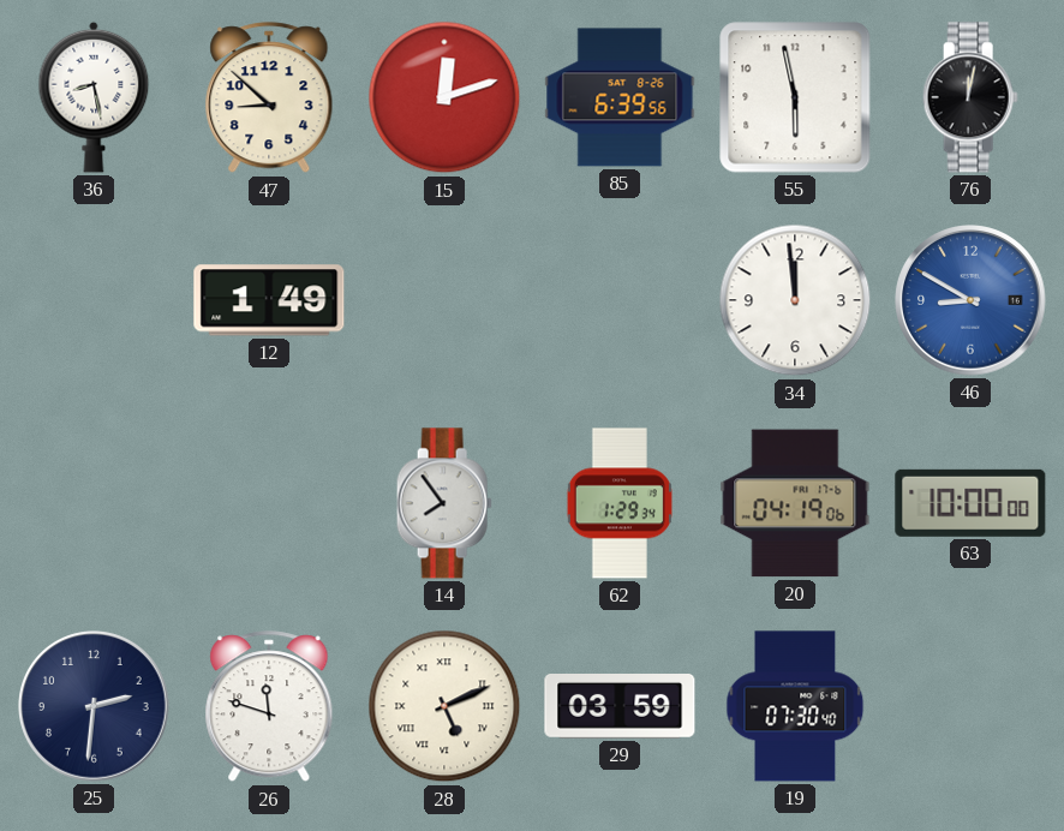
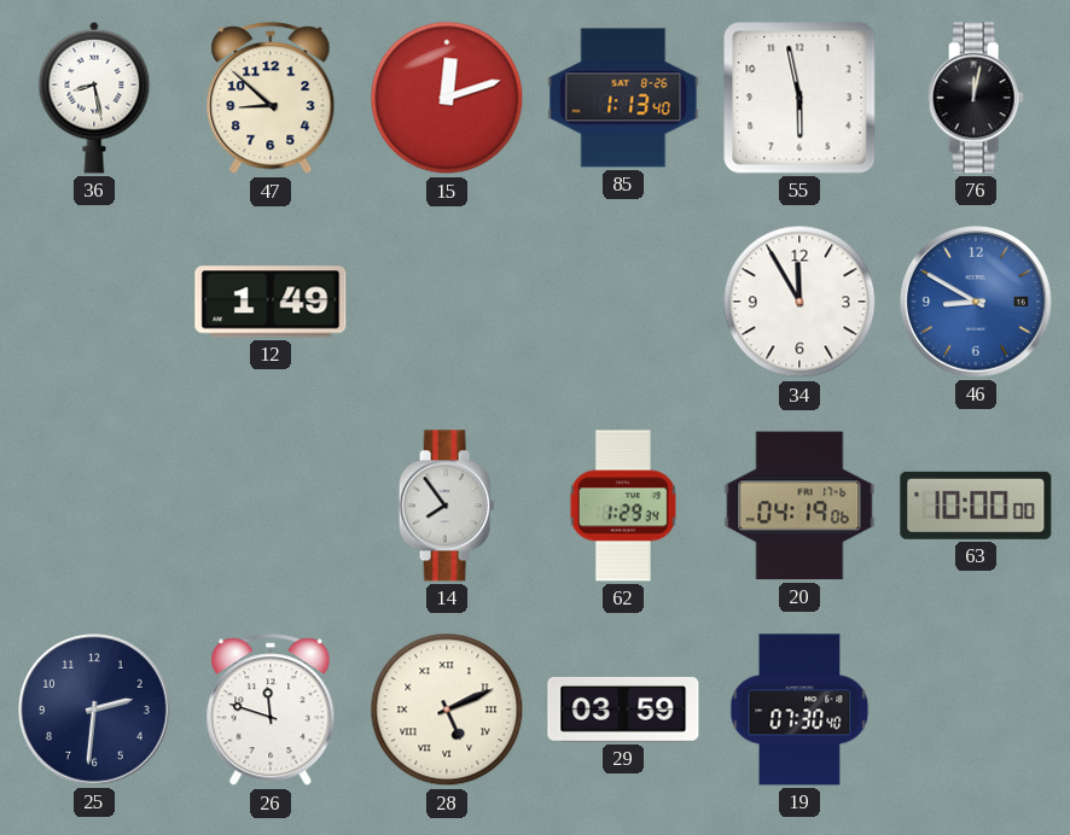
85: 6:39 -> 1:13 (623, 98)
34: 11:59 -> 11:55 (799, 302)
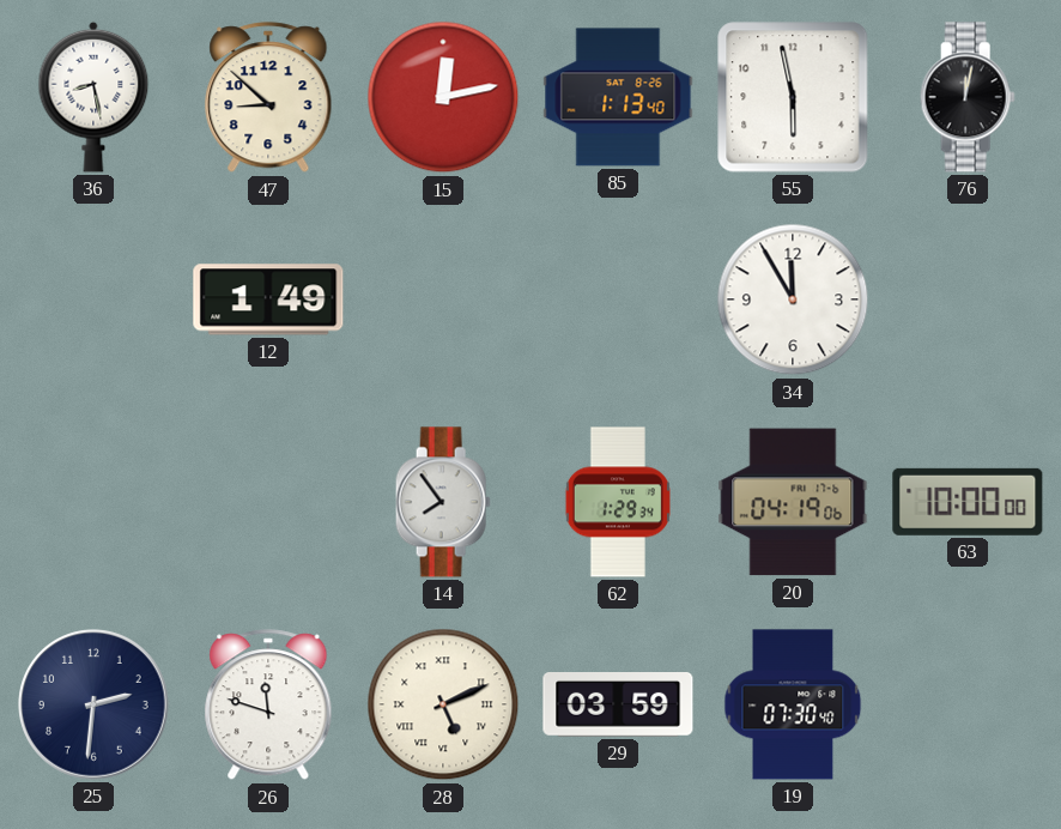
15: 12:12 -> 12:13 (443, 97)
46: 8:50 -> none (976, 302)
